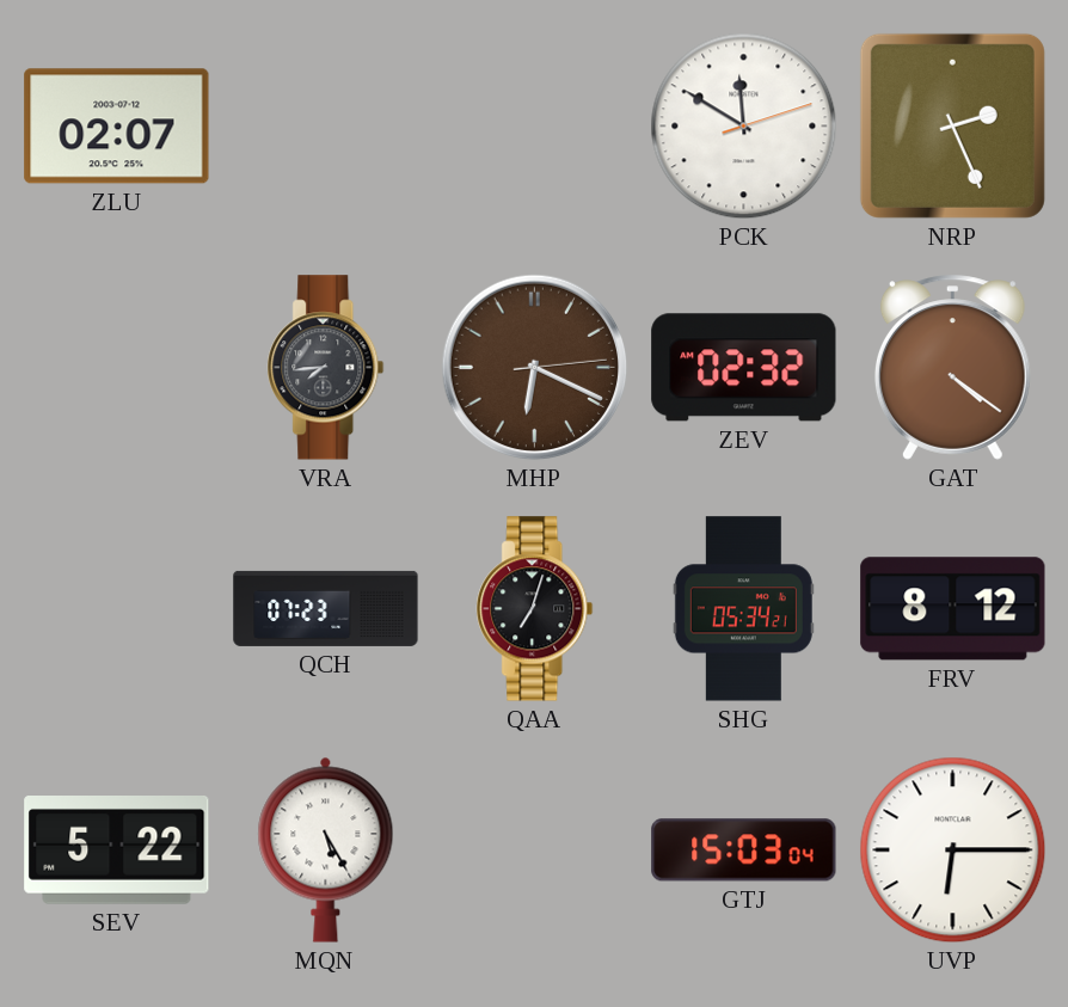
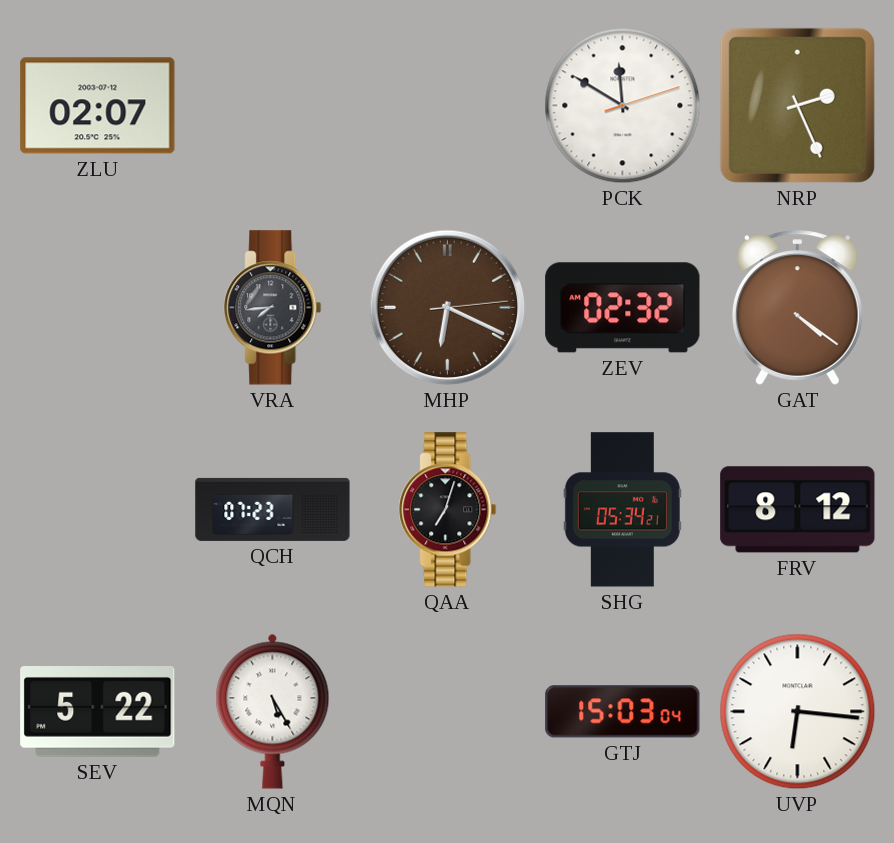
UVP: 6:15 -> 6:16 (798, 712)
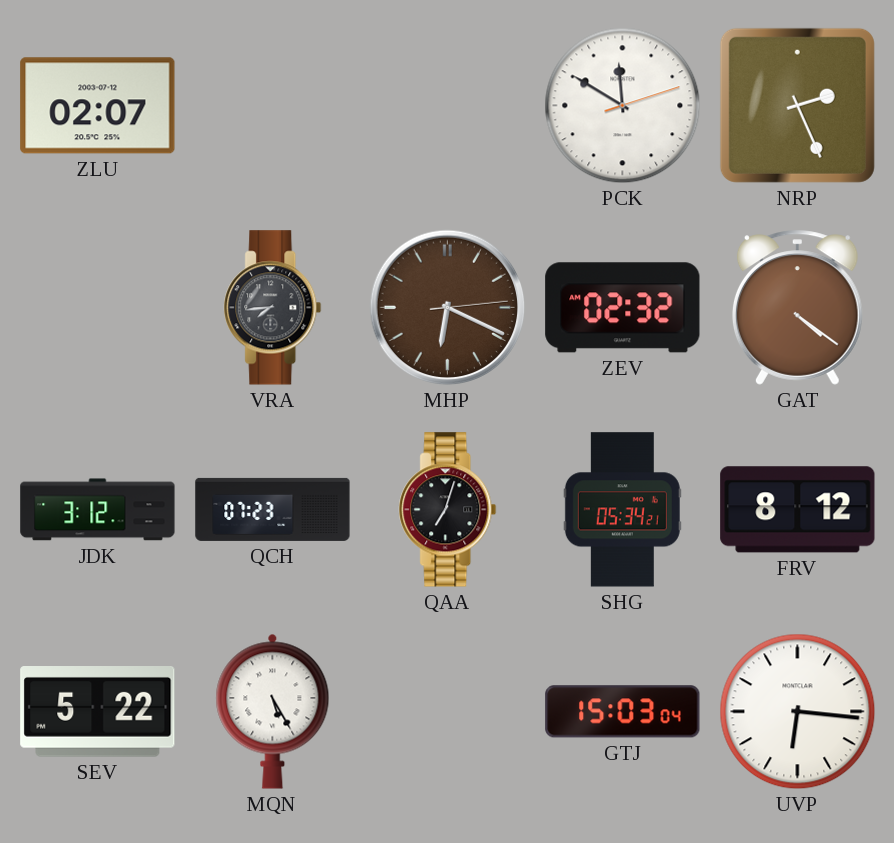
JDK: none -> 3:12 (98, 510)
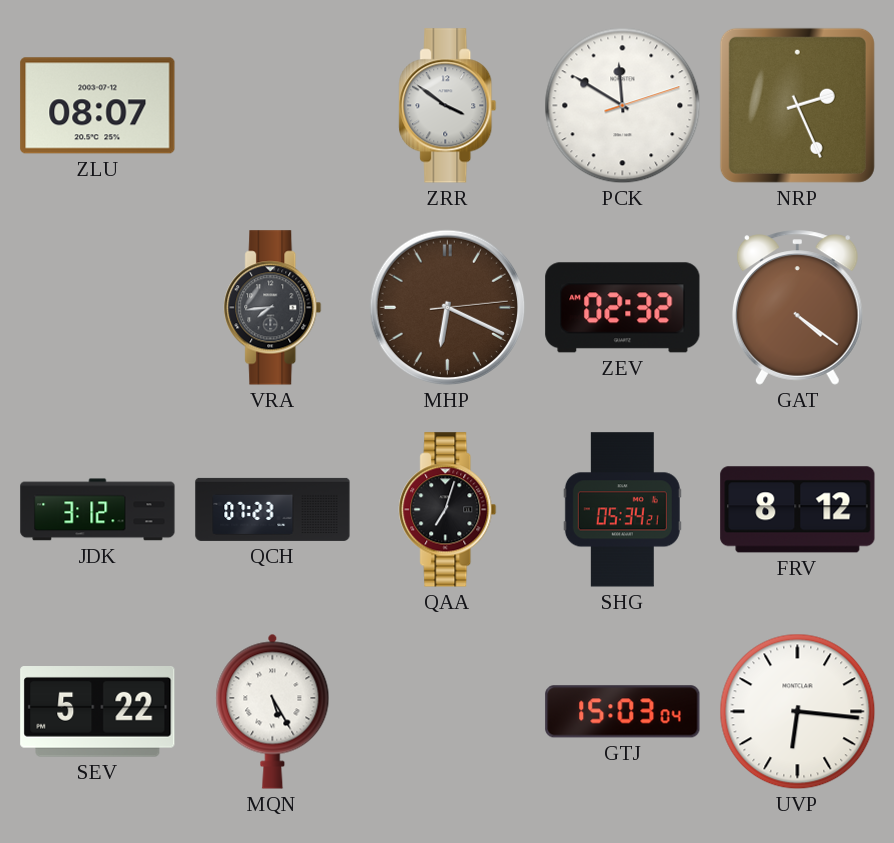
ZLU: 02:07 -> 08:07 (98, 106)
ZRR: none -> 3:51 (448, 106)
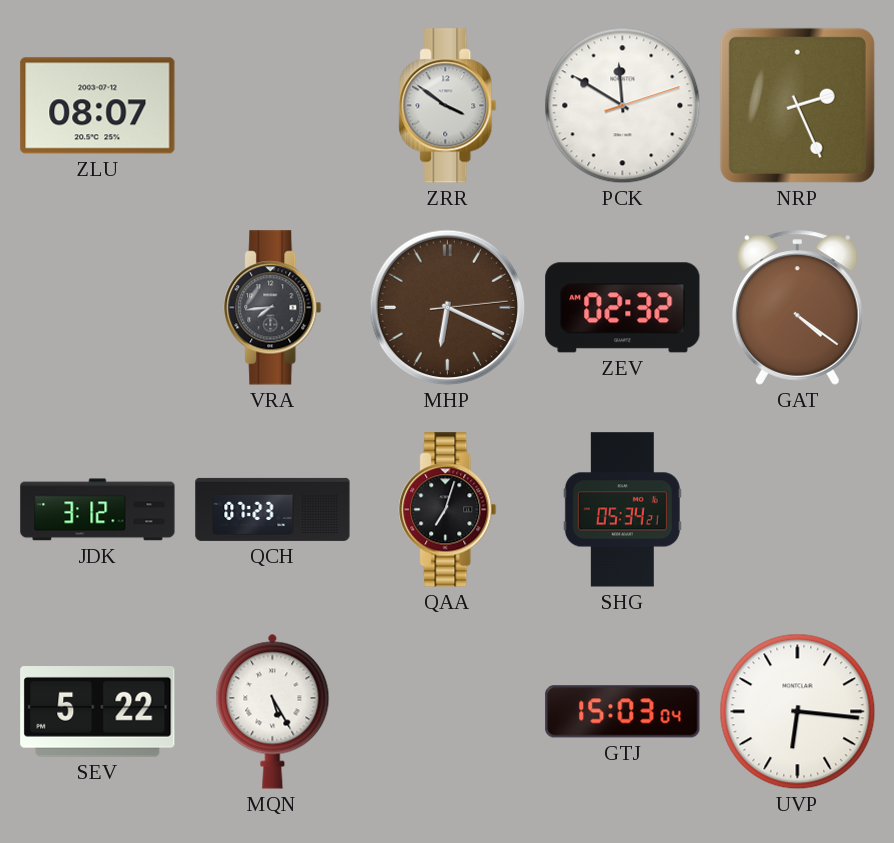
FRV: 8:12 -> none (798, 510)
